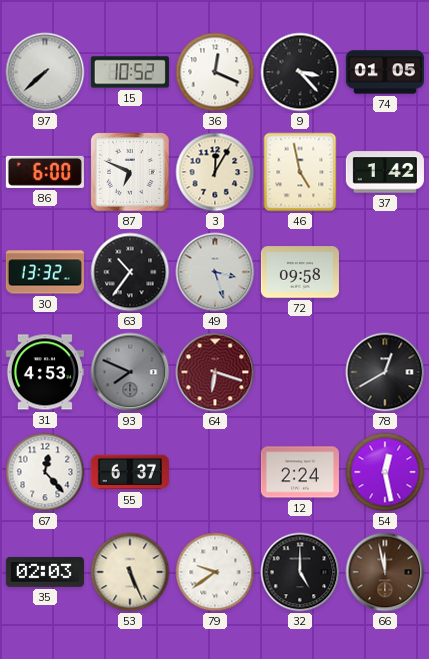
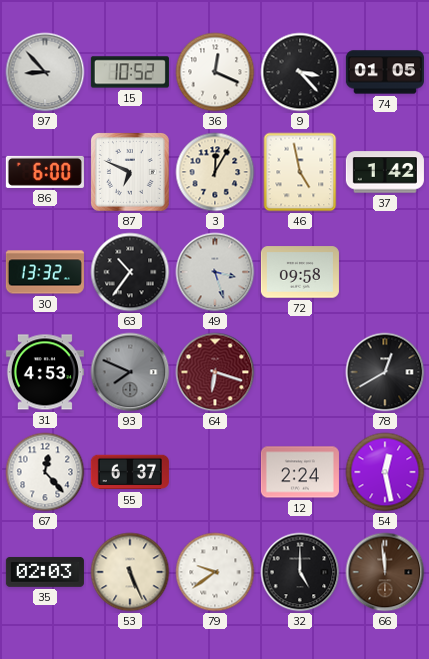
97: 7:38 -> 8:53 (45, 72)
66: 11:58 -> 11:59 (385, 572)
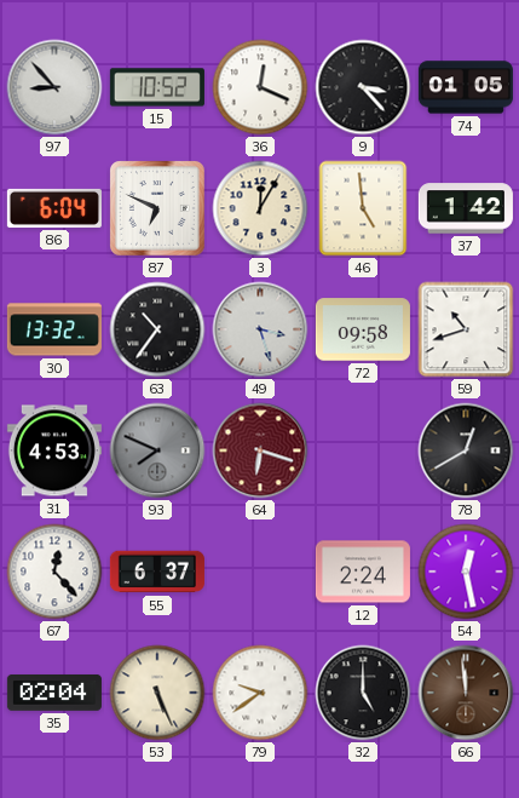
86: 6:00 -> 6:04 (54, 208)
46: 4:58 -> 4:59 (363, 208)
59: none -> 10:42 (466, 329)
35: 02:03 -> 02:04 (54, 693)
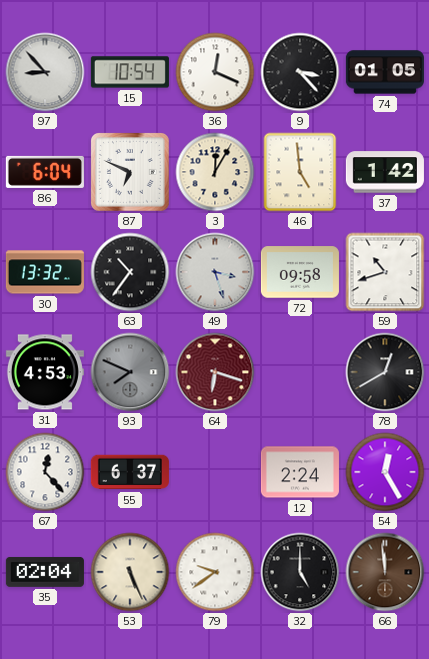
15: 10:52 -> 10:54 (130, 72)
54: 12:28 -> 12:25 (385, 472)
